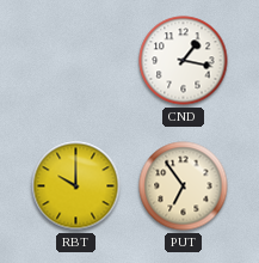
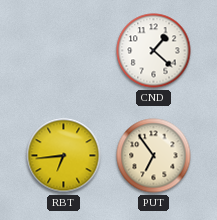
CND: 1:17 -> 1:22 (154, 51)
RBT: 10:00 -> 6:44 (64, 156)
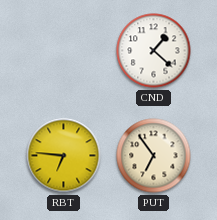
RBT: 6:44 -> 6:46 (64, 156)
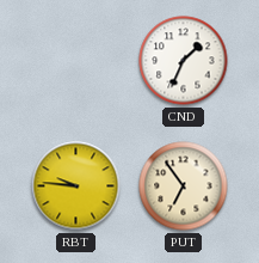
CND: 1:22 -> 1:34 (184, 61)
RBT: 6:46 -> 9:46 (76, 186)
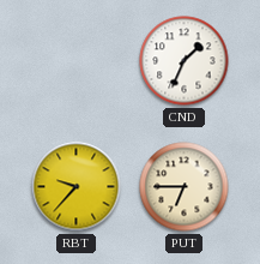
RBT: 9:46 -> 9:37 (77, 187)
PUT: 6:54 -> 6:45 (185, 187)
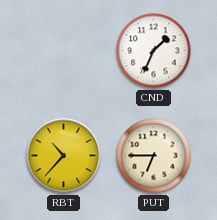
RBT: 9:37 -> 10:37 (64, 156)
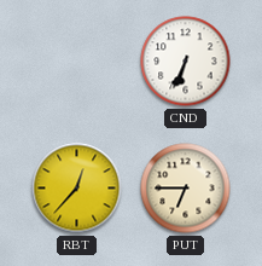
CND: 1:34 -> 6:34 (186, 62)
RBT: 10:37 -> 12:37 (77, 189)
